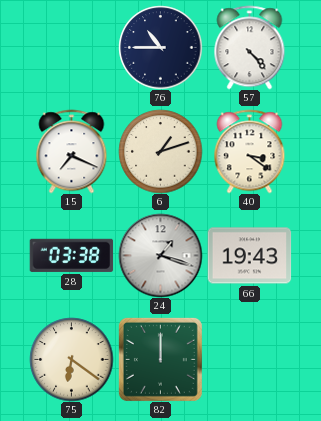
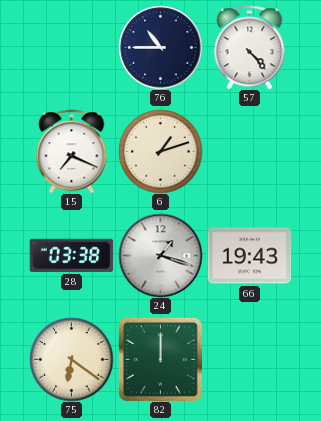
40: 3:21 -> none (250, 151)
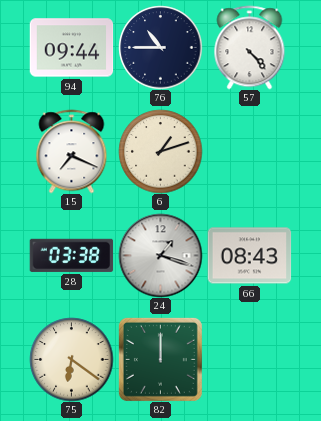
94: none -> 09:44 (71, 48)
66: 19:43 -> 08:43 (249, 256)
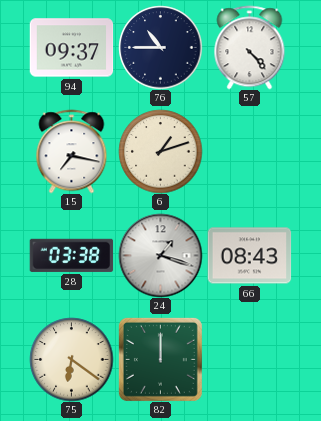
94: 09:44 -> 09:37 (71, 48)
15: 7:19 -> 7:17 (72, 151)
